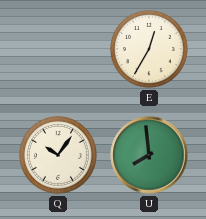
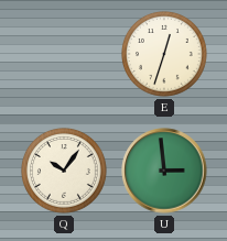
E: 12:35 -> 12:33 (164, 54)
U: 7:59 -> 2:59 (164, 171)
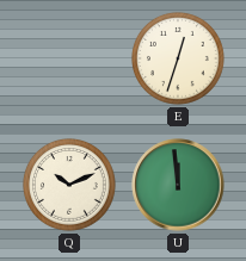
Q: 10:06 -> 10:11 (69, 185)
U: 2:59 -> 11:59 (178, 185)
